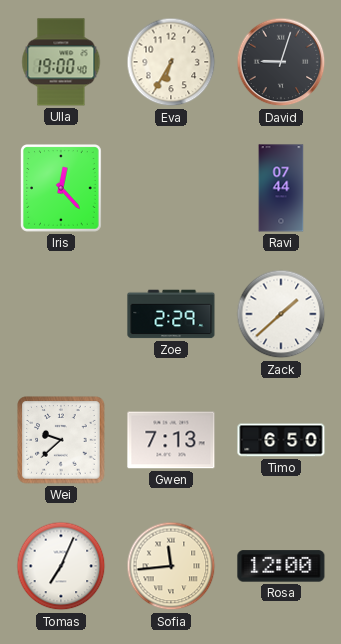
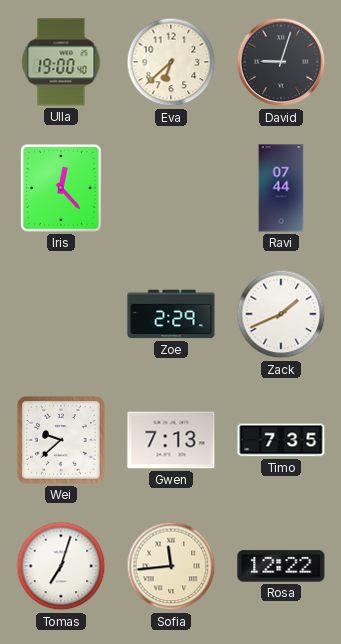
Eva: 6:35 -> 6:38 (171, 62)
Zack: 1:38 -> 1:41 (281, 314)
Timo: 6:50 -> 7:35 (281, 440)
Tomas: 7:04 -> 7:03 (61, 566)
Rosa: 12:00 -> 12:22 (281, 566)
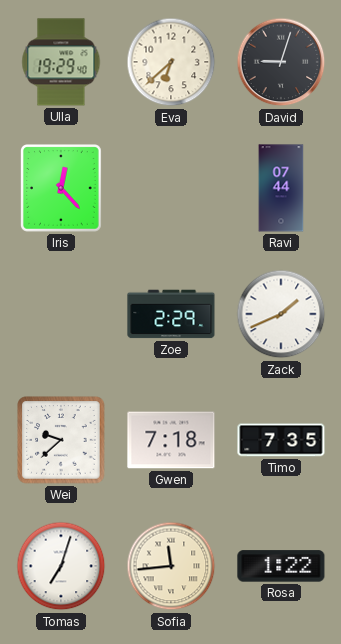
Ulla: 19:00 -> 19:29 (61, 62)
Gwen: 7:13 -> 7:18 (171, 440)
Rosa: 12:22 -> 1:22 (281, 566)
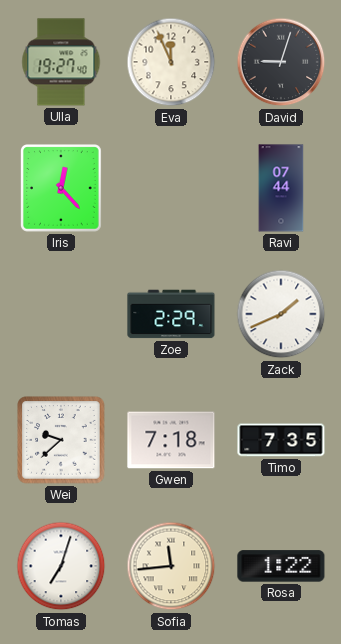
Ulla: 19:29 -> 19:27 (61, 62)
Eva: 6:38 -> 11:56 (171, 62)
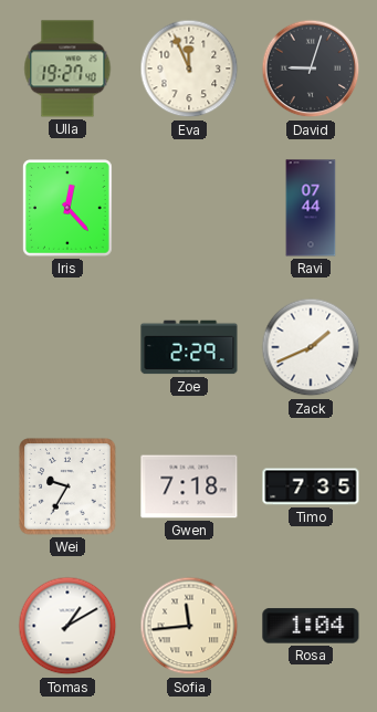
Wei: 9:38 -> 9:35 (67, 486)
Tomas: 7:03 -> 1:10 (67, 626)
Rosa: 1:22 -> 1:04 (311, 626)
